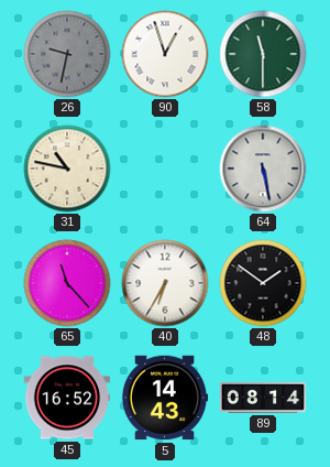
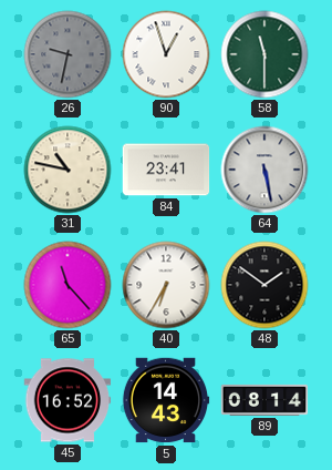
84: none -> 23:41 (166, 170)
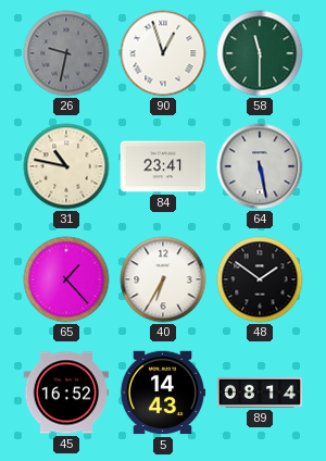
65: 11:23 -> 1:23 (66, 279)
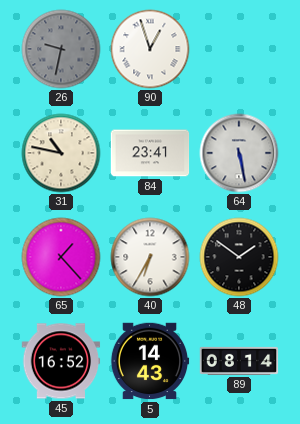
58: 11:30 -> none (260, 53)
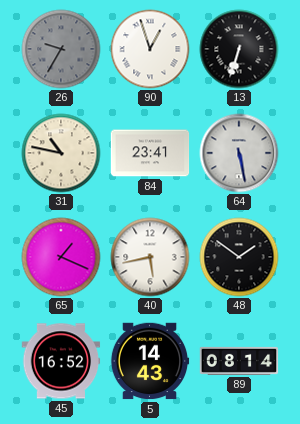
26: 9:32 -> 9:35 (61, 49)
13: none -> 6:33 (239, 49)
65: 1:23 -> 1:19 (61, 257)
40: 6:35 -> 5:43 (150, 257)
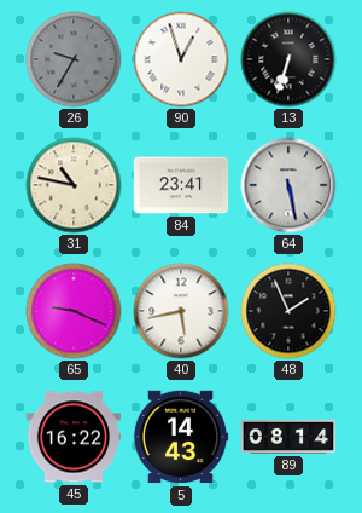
65: 1:19 -> 9:19 (74, 311)
48: 1:51 -> 1:56 (288, 311)
45: 16:52 -> 16:22 (74, 437)
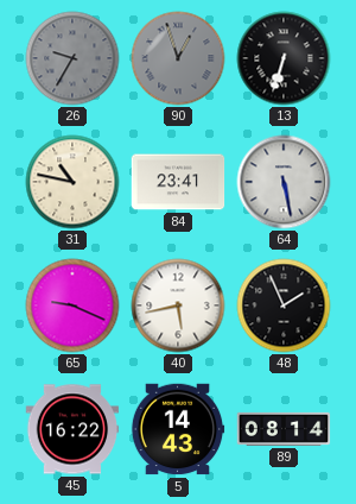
90 dial: white -> grey (178, 58)
